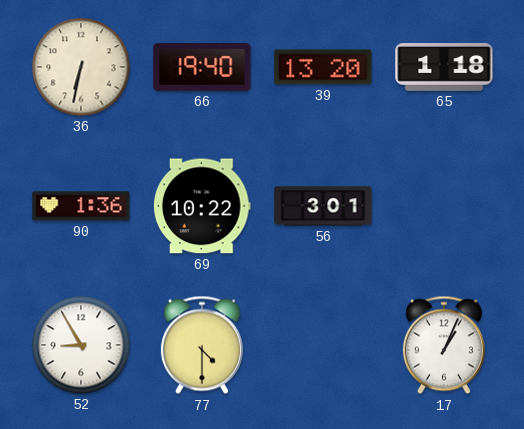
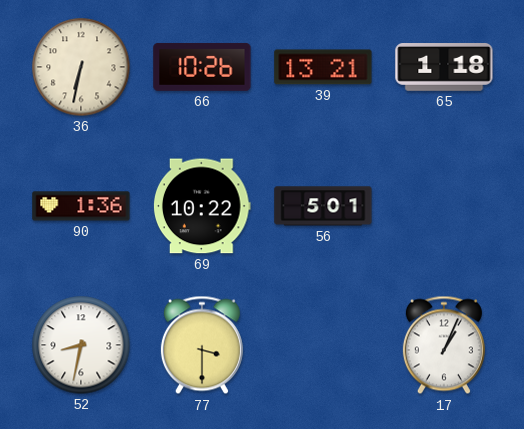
66: 19:40 -> 10:26 (202, 67)
39: 13:20 -> 13:21 (323, 67)
56: 3:01 -> 5:01 (323, 206)
52: 8:55 -> 8:32 (81, 345)
77: 4:30 -> 3:30 (202, 345)
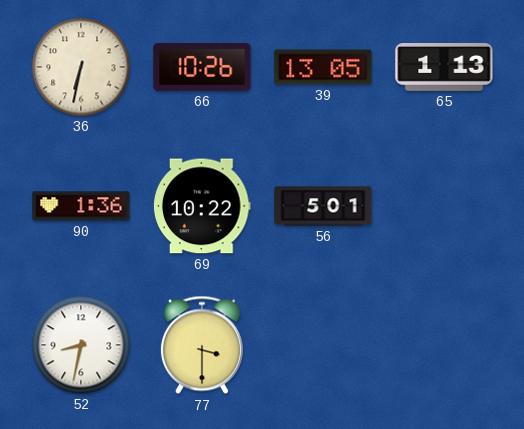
39: 13:21 -> 13:05 (323, 67)
65: 1:18 -> 1:13 (444, 68)
17: 1:04 -> none (444, 345)
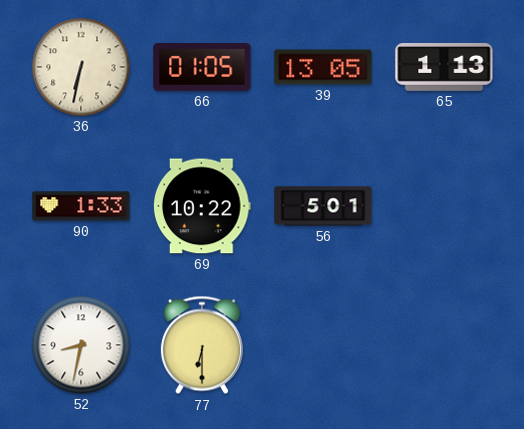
66: 10:26 -> 01:05 (202, 67)
90: 1:36 -> 1:33 (81, 206)
77: 3:30 -> 6:30 (202, 345)
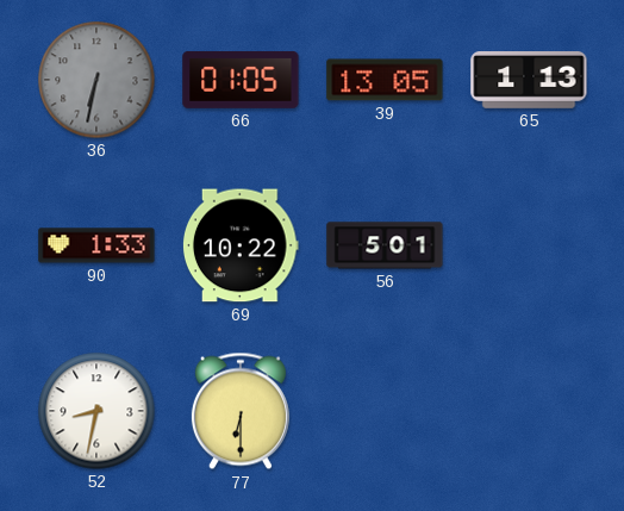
36 dial: cream -> grey (96, 80)
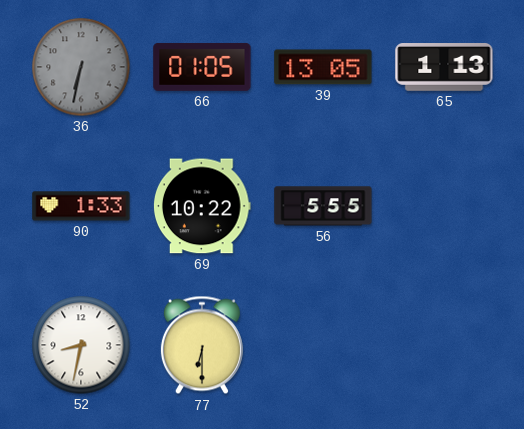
56: 5:01 -> 5:55 (323, 206)
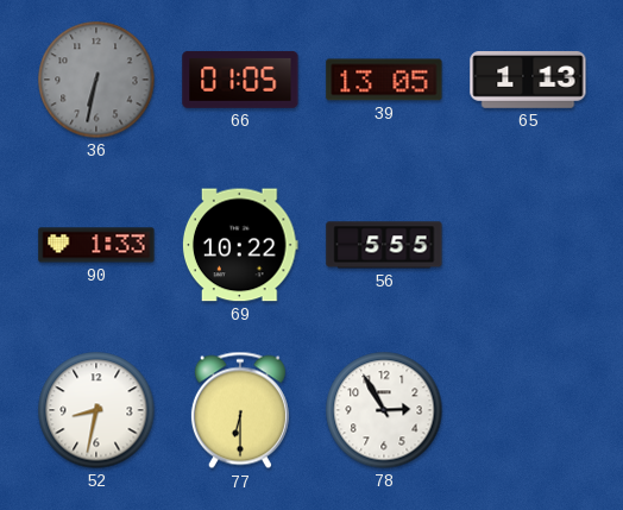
78: none -> 2:55 (384, 410)
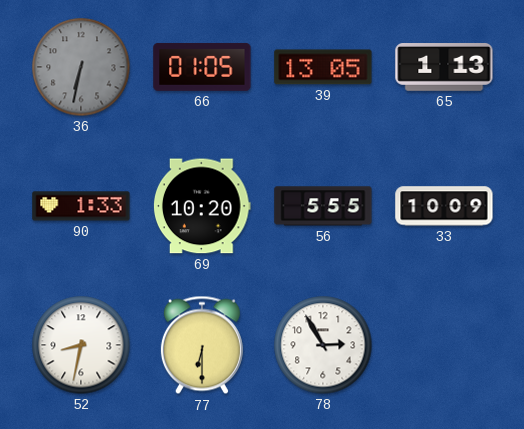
69: 10:22 -> 10:20 (202, 206)
33: none -> 10:09 (444, 206)
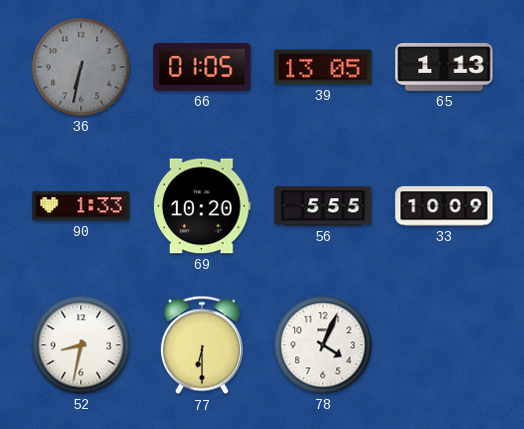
78: 2:55 -> 4:04 (323, 345)
